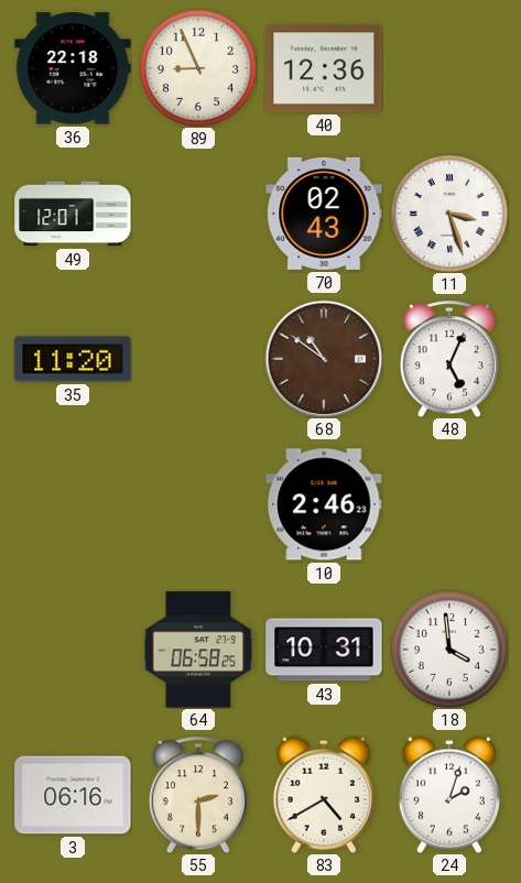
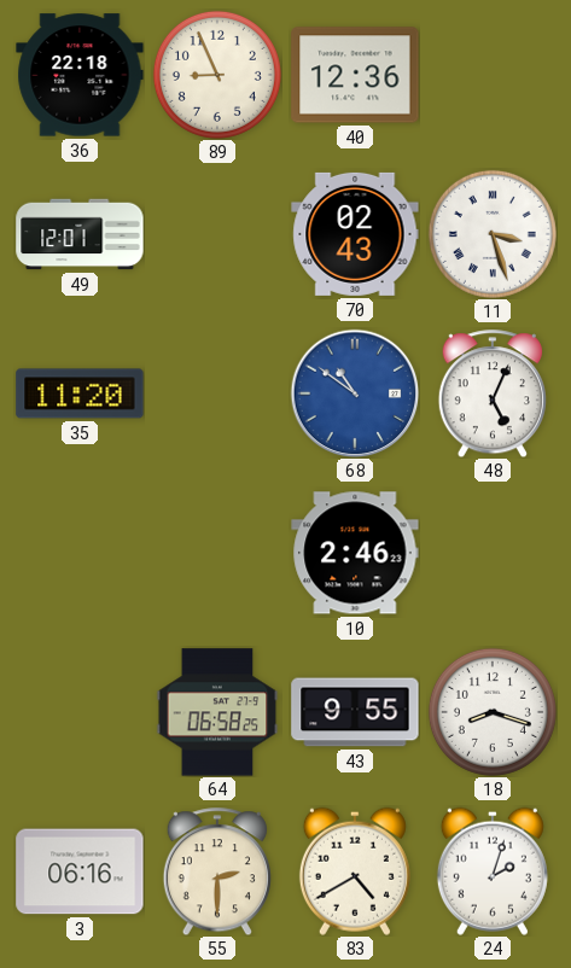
68 dial: brown -> blue (355, 393)
43: 10:31 -> 9:55 (355, 712)
18: 3:59 -> 8:18 (493, 712)
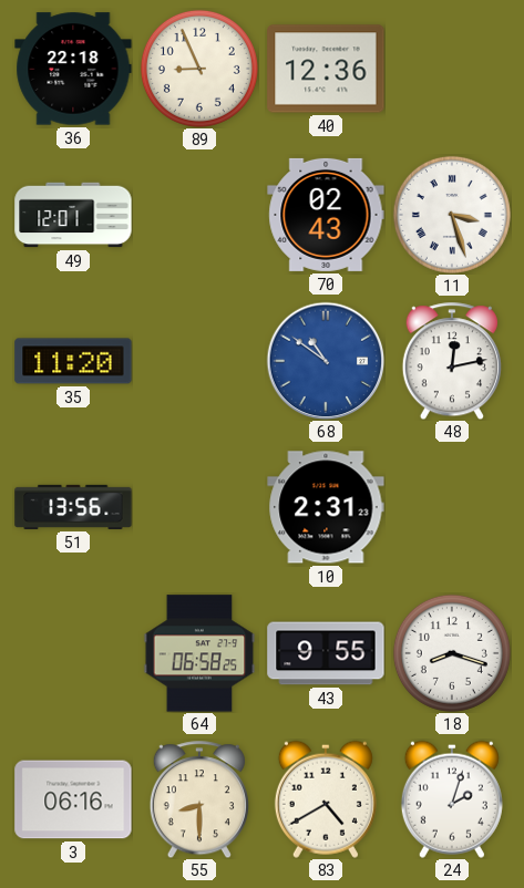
48: 5:04 -> 12:13 (452, 361)
51: none -> 13:56 (73, 507)
10: 2:46 -> 2:31 (326, 507)
55: 2:30 -> 8:30 (199, 799)
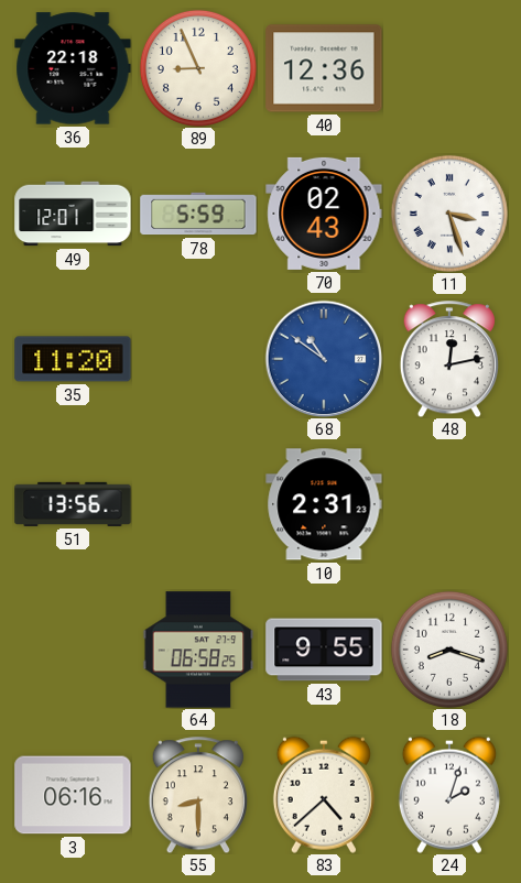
78: none -> 5:59 (198, 214)
83: 4:40 -> 4:38 (324, 795)
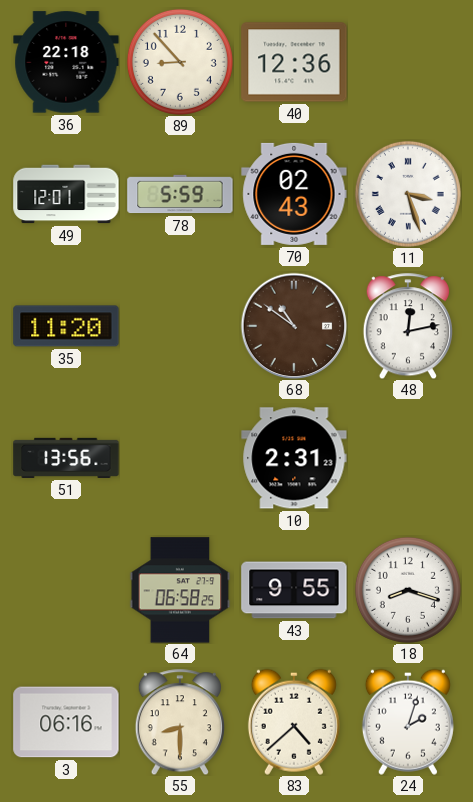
89: 8:56 -> 8:53 (180, 62)
68 dial: blue -> brown (294, 326)
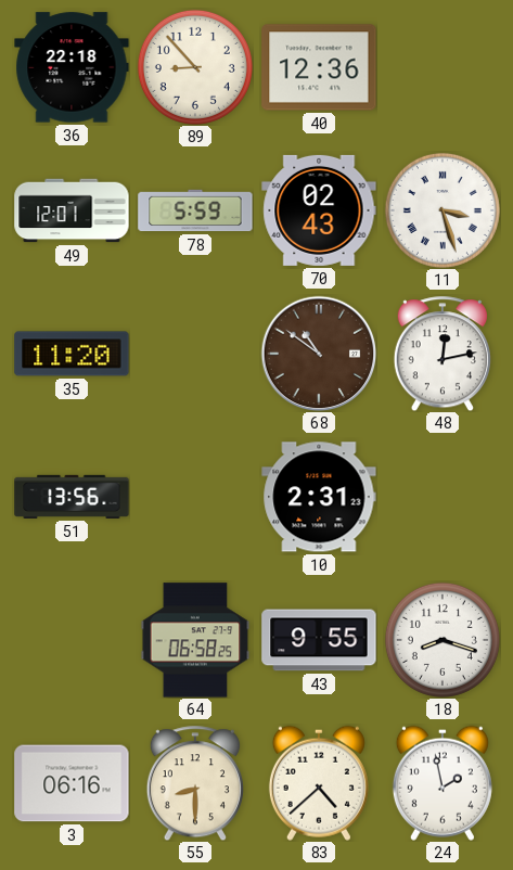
24: 2:03 -> 1:58 (443, 783)
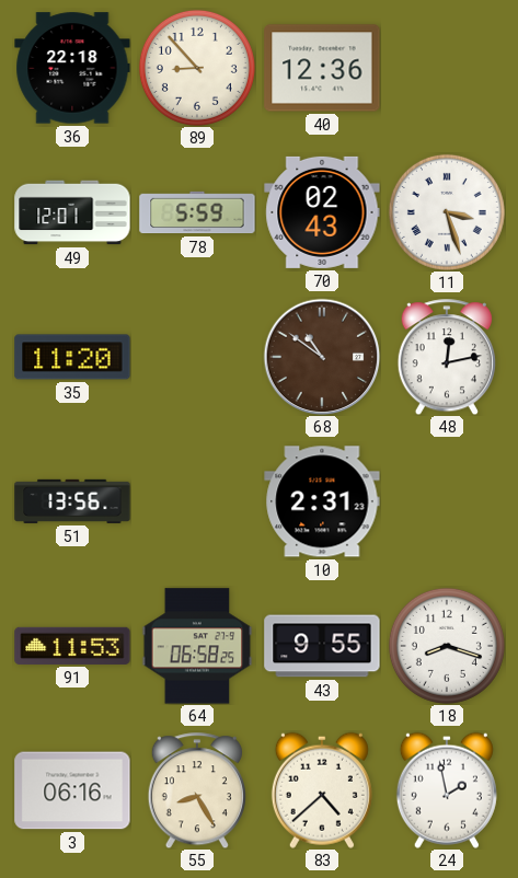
91: none -> 11:53 (72, 646)
55: 8:30 -> 8:25 (197, 790)
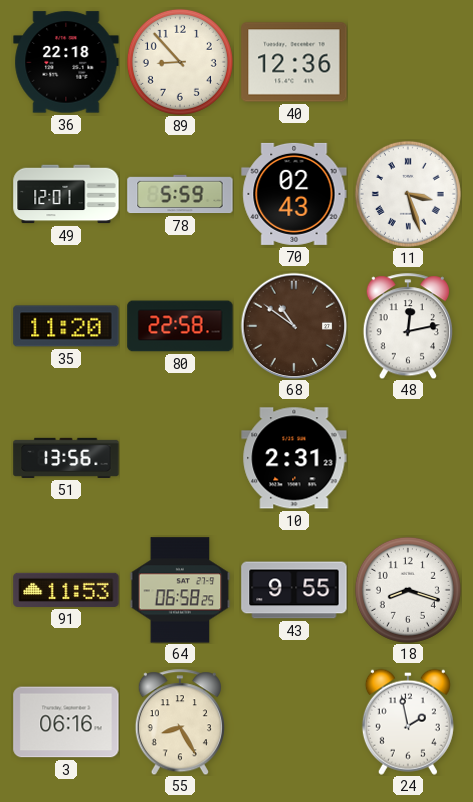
80: none -> 22:58 (180, 326)
83: 4:38 -> none (322, 790)
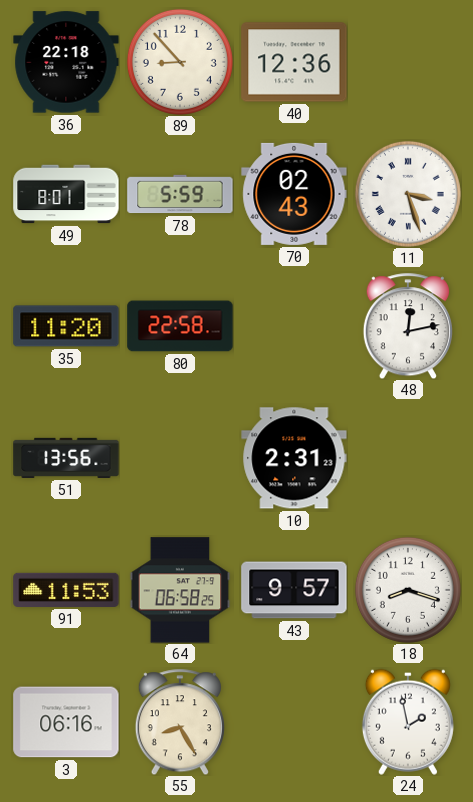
49: 12:01 -> 8:01 (66, 194)
68: 10:51 -> none (294, 326)
43: 9:55 -> 9:57 (294, 590)
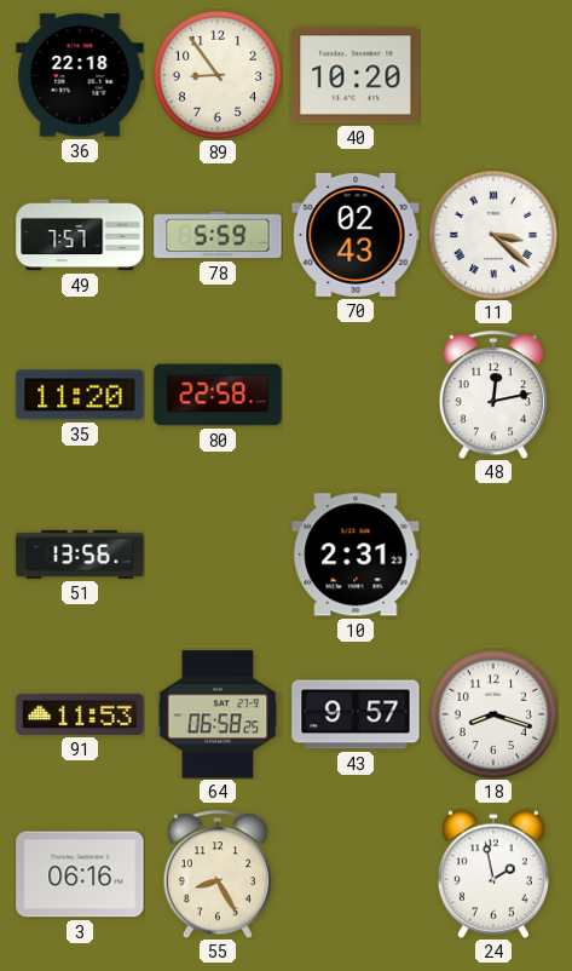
89: 8:53 -> 8:54 (218, 75)
40: 12:36 -> 10:20 (356, 75)
49: 8:01 -> 7:57 (80, 235)
11: 3:27 -> 3:22 (493, 235)
